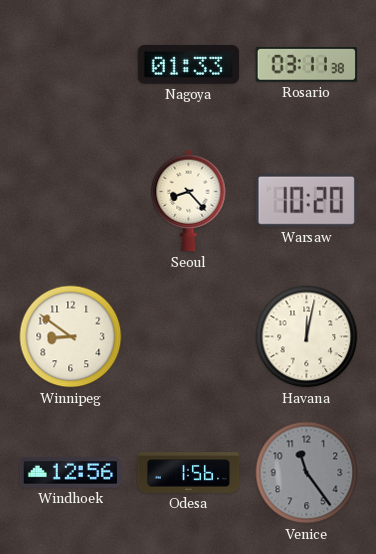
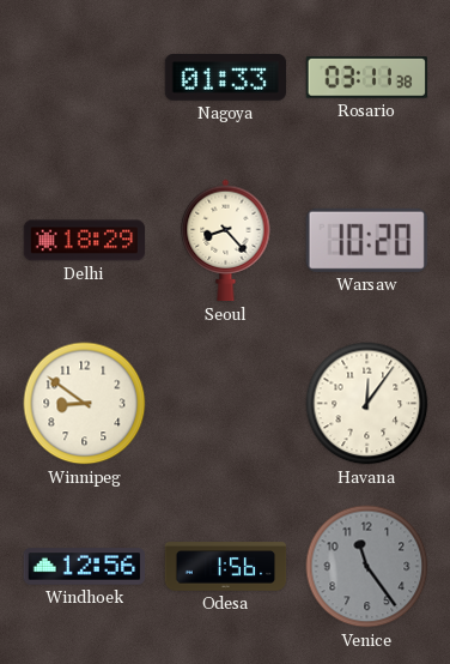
Delhi: none -> 18:29 (85, 241)
Havana: 12:02 -> 12:06 (367, 404)
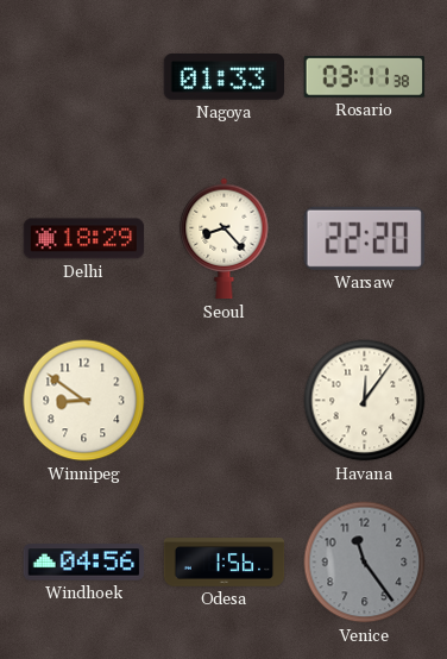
Warsaw: 10:20 -> 22:20 (364, 238)
Windhoek: 12:56 -> 04:56 (84, 563)
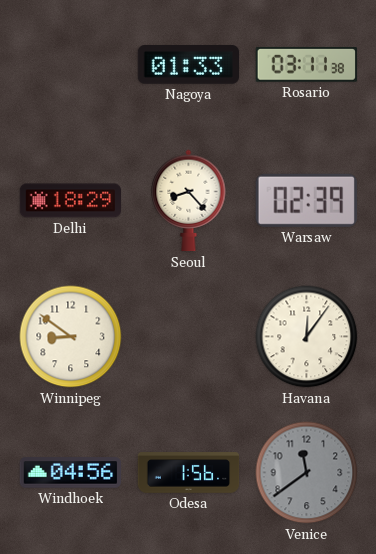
Warsaw: 22:20 -> 02:39 (306, 200)
Venice: 11:24 -> 11:39 (307, 473)
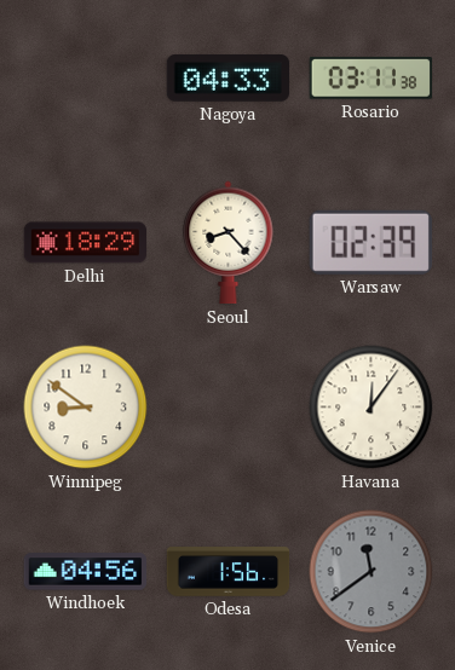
Nagoya: 01:33 -> 04:33 (229, 79)
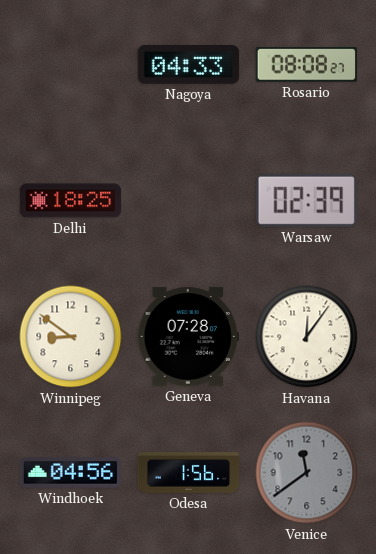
Rosario: 03:11 -> 08:08 (306, 65)
Delhi: 18:29 -> 18:25 (71, 201)
Seoul: 8:23 -> none (229, 243)
Geneva: none -> 07:28 (189, 337)
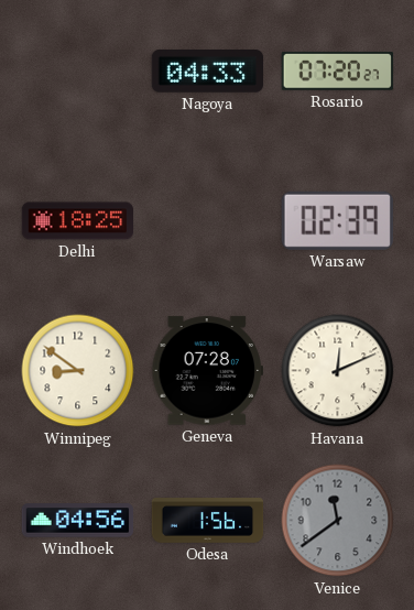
Rosario: 08:08 -> 07:20 (337, 72)
Havana: 12:06 -> 12:11 (338, 371)
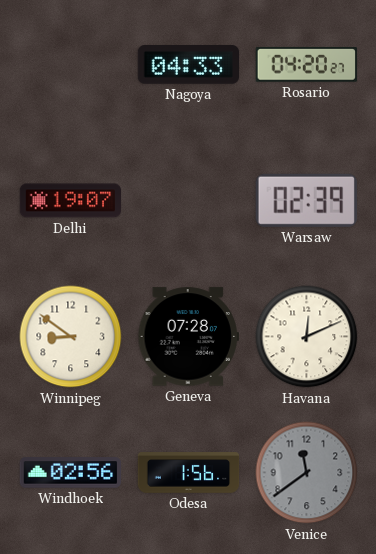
Rosario: 07:20 -> 04:20 (306, 65)
Delhi: 18:25 -> 19:07 (71, 201)
Windhoek: 04:56 -> 02:56 (71, 473)
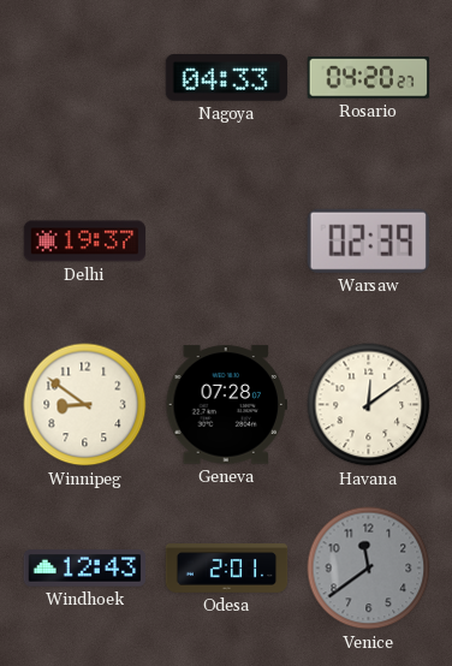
Delhi: 19:07 -> 19:37 (85, 242)
Havana: 12:11 -> 12:09 (369, 405)
Windhoek: 02:56 -> 12:43 (85, 569)
Odesa: 1:56 -> 2:01 (227, 569)
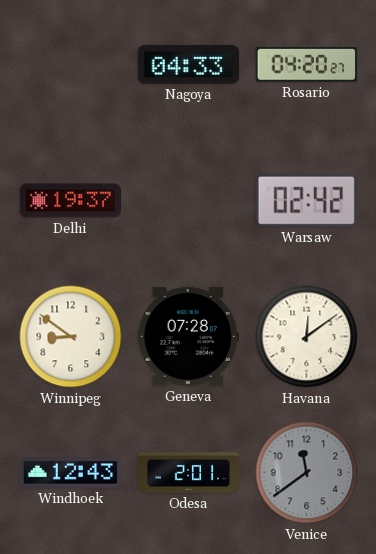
Warsaw: 02:39 -> 02:42 (306, 200)
